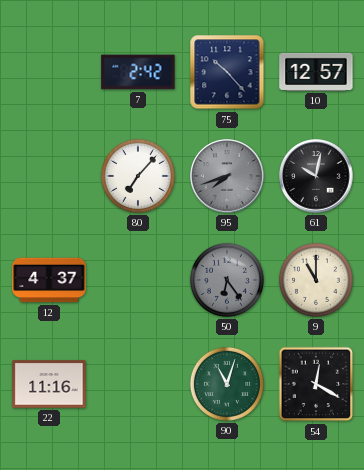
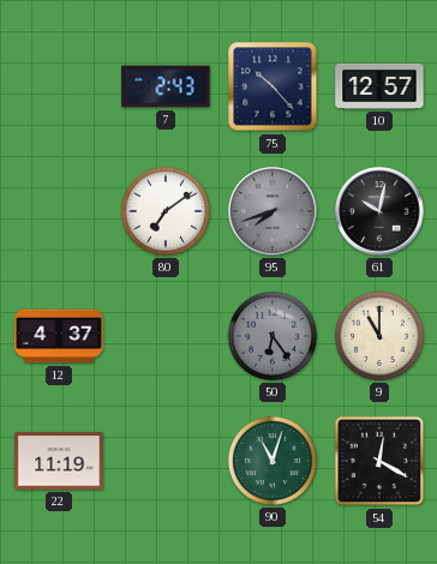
7: 2:42 -> 2:43 (166, 86)
80: 7:07 -> 7:09 (166, 211)
22: 11:16 -> 11:19 (59, 461)
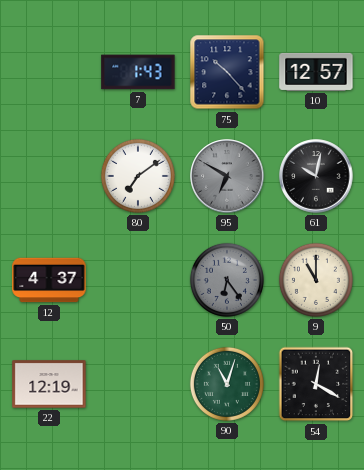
7: 2:43 -> 1:43 (138, 72)
95: 7:42 -> 6:50 (227, 176)
22: 11:19 -> 12:19 (49, 384)
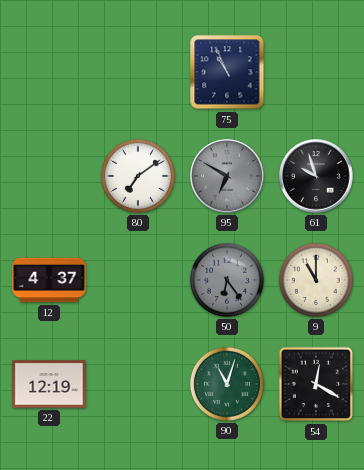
7: 1:43 -> none (138, 72)
75: 10:23 -> 10:56 (227, 72)
10: 12:57 -> none (316, 72)
61: 10:02 -> 9:57 (316, 176)
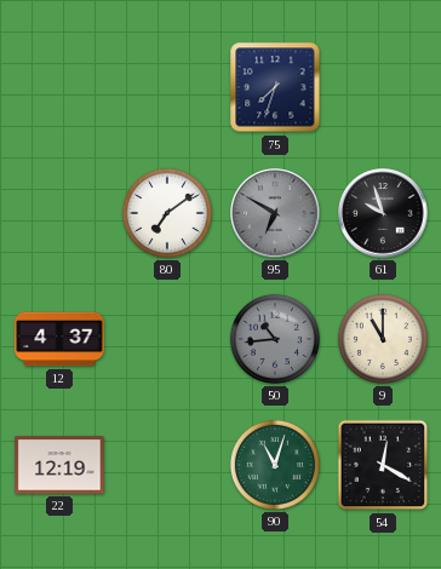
75: 10:56 -> 7:33 (275, 87)
50: 6:24 -> 10:44 (275, 339)
